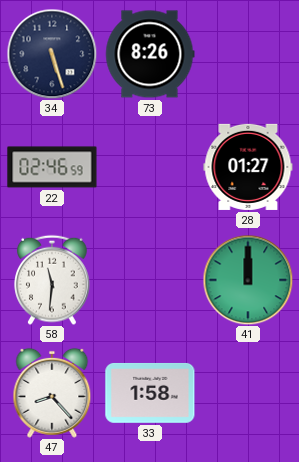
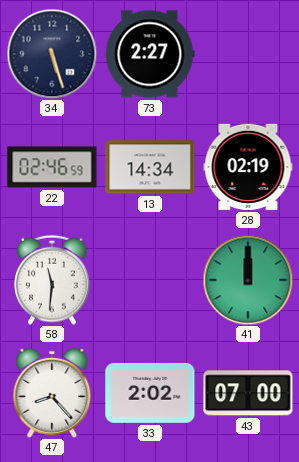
73: 8:26 -> 2:27 (150, 54)
13: none -> 14:34 (150, 167)
28: 01:27 -> 02:19 (248, 167)
33: 1:58 -> 2:02 (150, 393)
43: none -> 07:00 (248, 393)
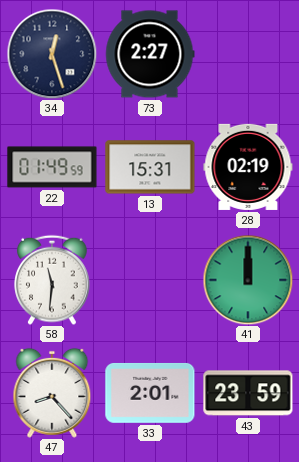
34: 5:27 -> 12:27 (52, 54)
22: 02:46 -> 01:49 (52, 167)
13: 14:34 -> 15:31 (150, 167)
33: 2:02 -> 2:01 (150, 393)
43: 07:00 -> 23:59 (248, 393)
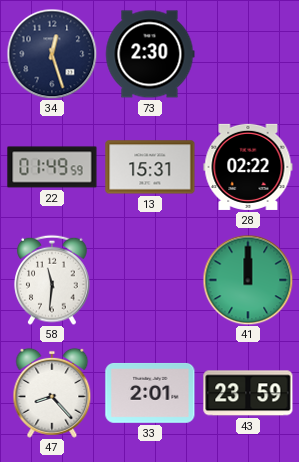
73: 2:27 -> 2:30 (150, 54)
28: 02:19 -> 02:22 (248, 167)
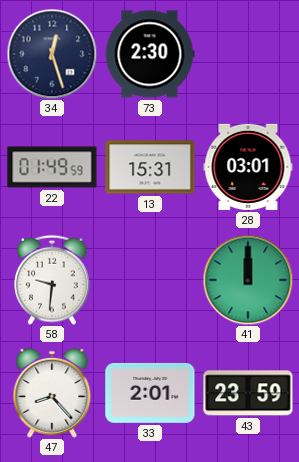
28: 02:22 -> 03:01 (248, 167)
58: 11:31 -> 9:31 (52, 280)
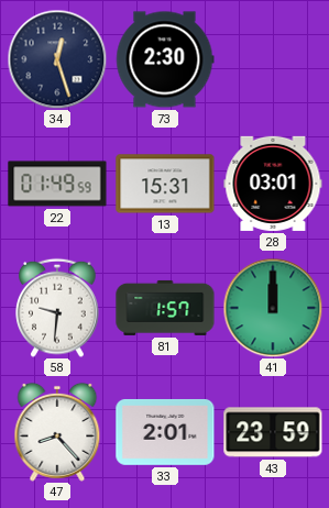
81: none -> 1:57 (165, 308)
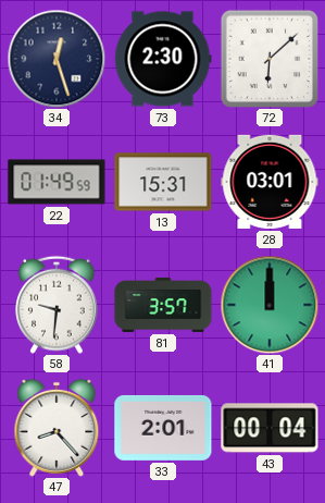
72: none -> 6:08 (268, 58)
81: 1:57 -> 3:57 (163, 305)
43: 23:59 -> 00:04 (270, 428)
